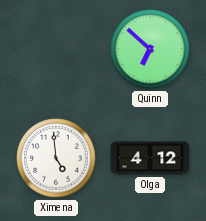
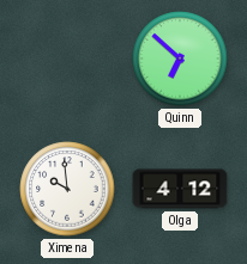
Ximena: 4:59 -> 9:59 (67, 189)
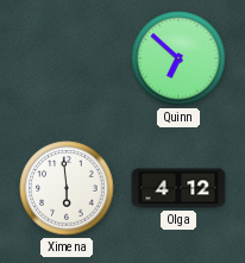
Ximena: 9:59 -> 5:59 (67, 188)
